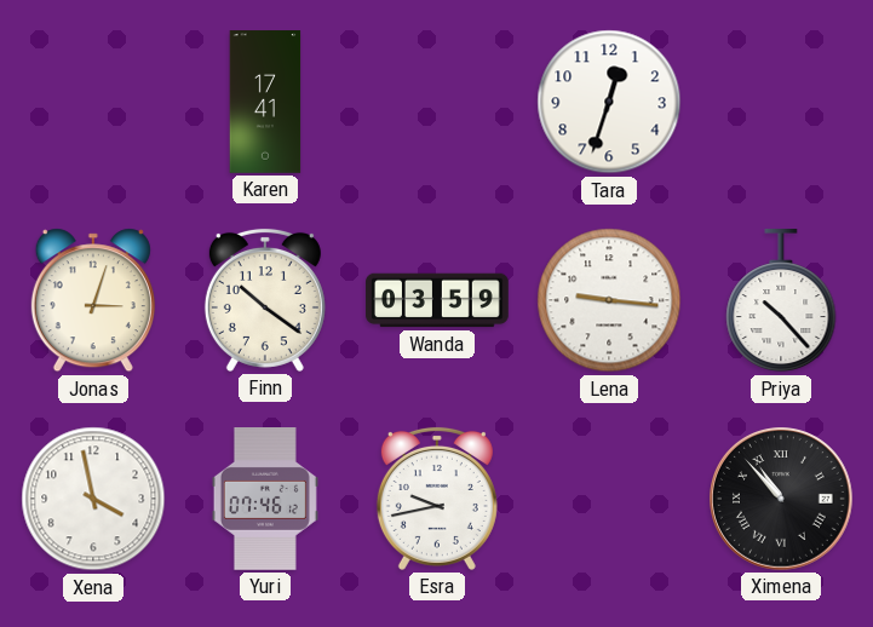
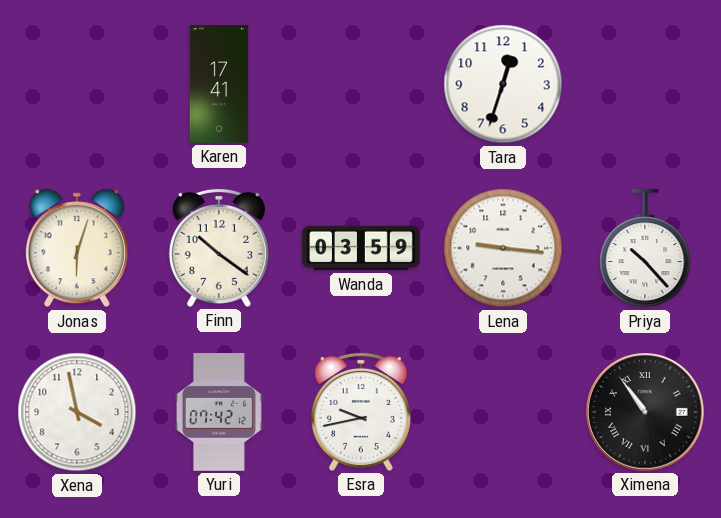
Jonas: 3:03 -> 6:03 (77, 248)
Yuri: 07:46 -> 07:42 (219, 413)
Ximena: 10:53 -> 10:54 (646, 413)
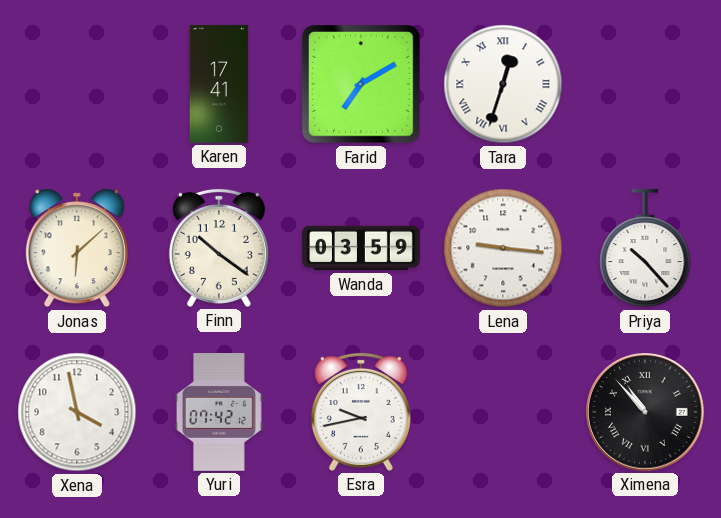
Farid: none -> 7:10 (361, 84)
Tara numerals: Arabic -> Roman (503, 84)
Jonas: 6:03 -> 6:08 (77, 248)
Ximena: 10:54 -> 10:53 (646, 413)
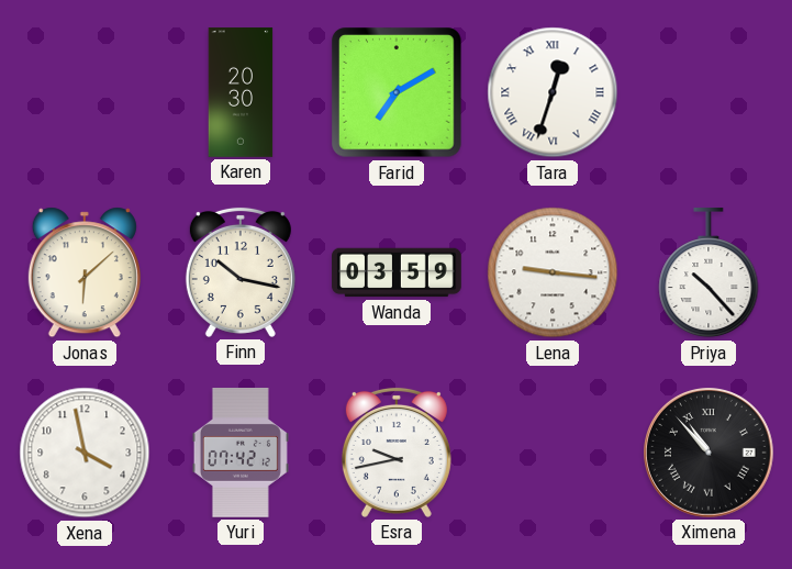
Karen: 17:41 -> 20:30 (241, 92)
Finn: 10:21 -> 10:17 (241, 272)
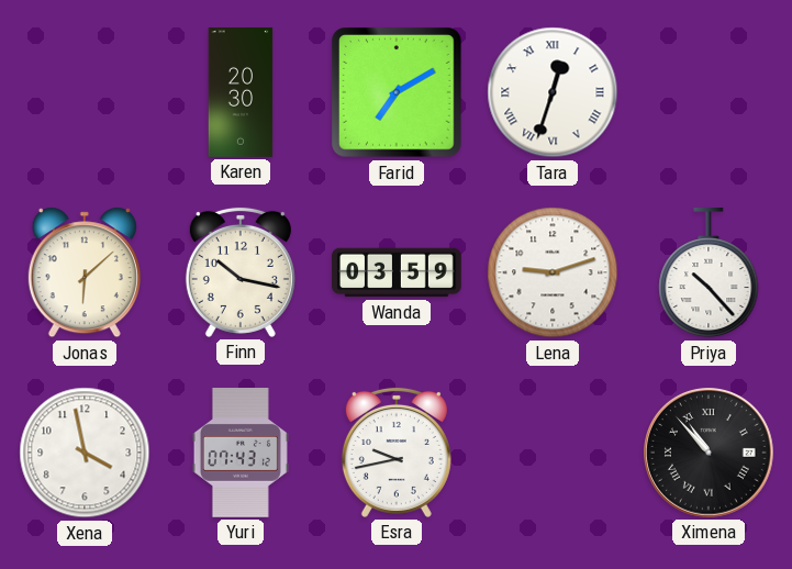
Lena: 9:16 -> 9:12 (553, 272)
Yuri: 07:42 -> 07:43 (241, 454)
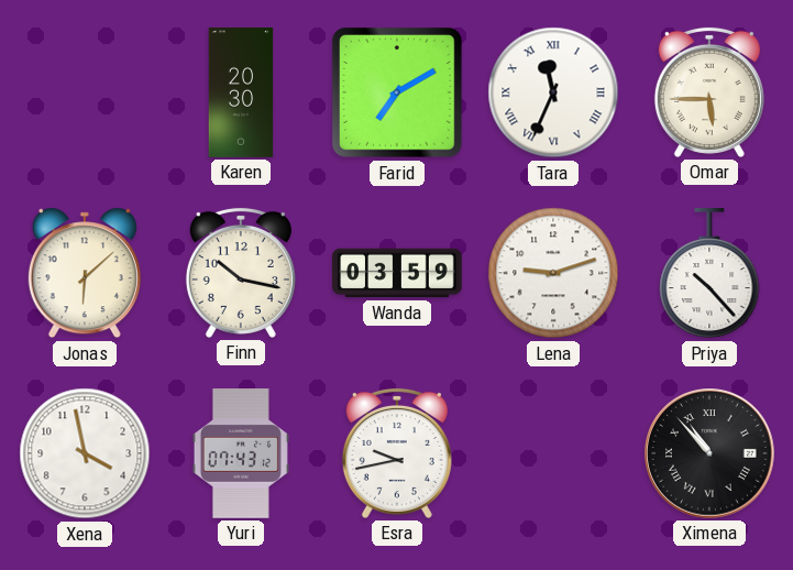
Tara: 12:33 -> 11:34 (553, 92)
Omar: none -> 5:45 (709, 92)
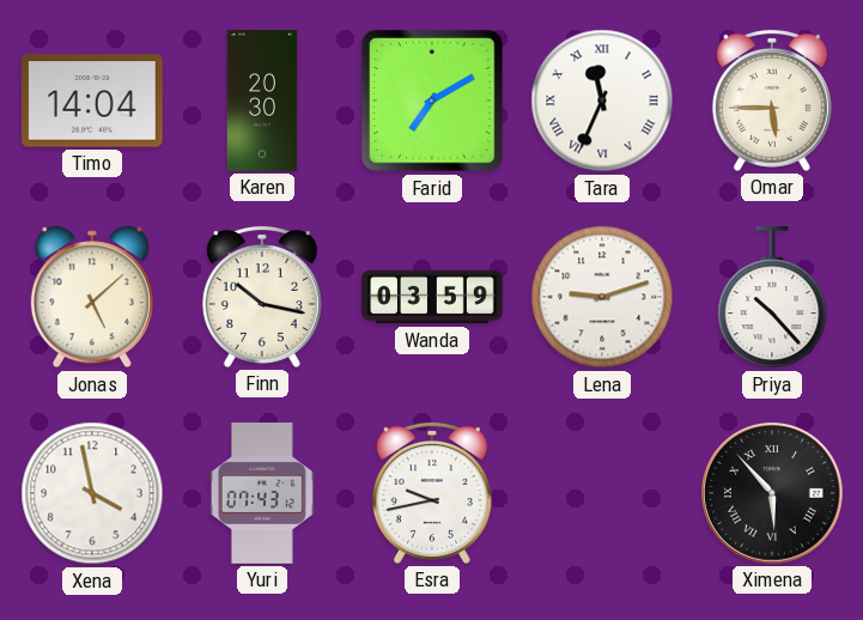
Timo: none -> 14:04 (92, 101)
Jonas: 6:08 -> 5:08 (92, 297)
Ximena: 10:53 -> 5:53 (773, 494)
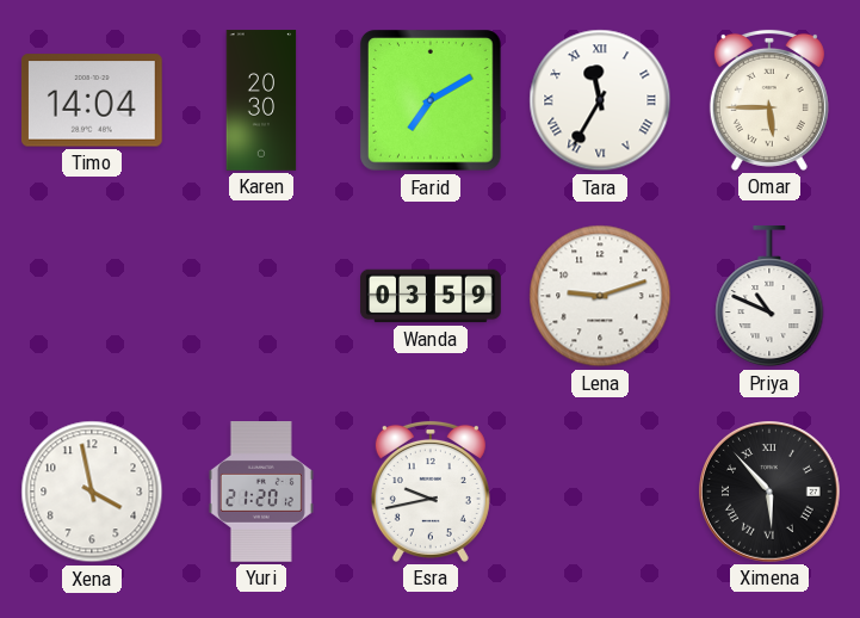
Tara: 11:34 -> 11:35 (600, 100)
Jonas: 5:08 -> none (92, 297)
Finn: 10:17 -> none (262, 297)
Priya: 10:23 -> 10:49 (769, 297)
Yuri: 07:43 -> 21:20 (261, 493)
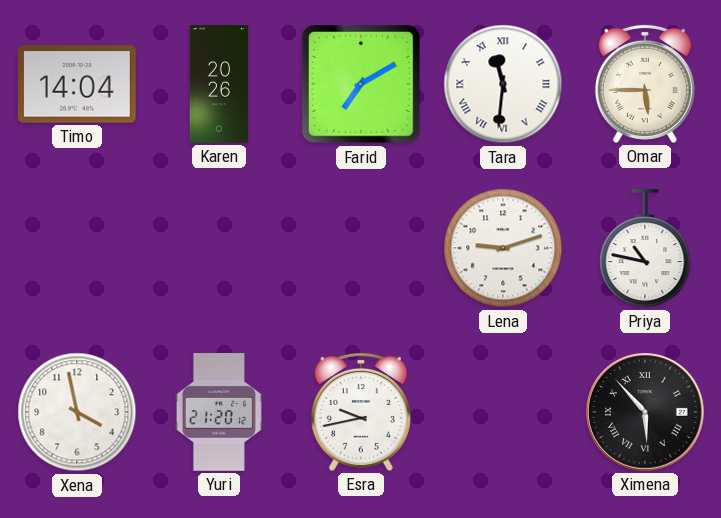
Karen: 20:30 -> 20:26 (219, 84)
Tara: 11:35 -> 11:31 (503, 84)
Wanda: 03:59 -> none (431, 296)
Priya: 10:49 -> 10:47 (645, 249)
